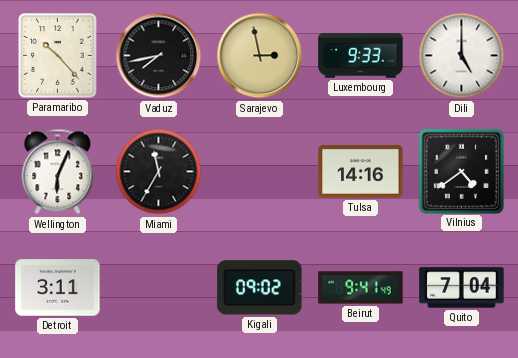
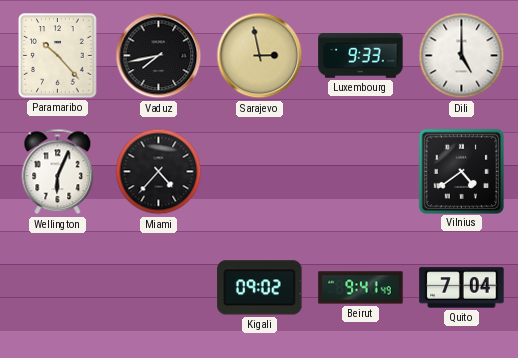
Miami: 11:35 -> 4:37 (159, 172)
Tulsa: 14:16 -> none (361, 171)
Detroit: 3:11 -> none (58, 288)
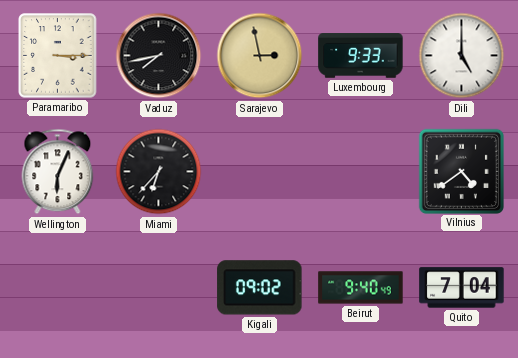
Paramaribo: 10:23 -> 3:15 (58, 56)
Miami: 4:37 -> 6:37 (159, 172)
Beirut: 9:41 -> 9:40 (361, 288)
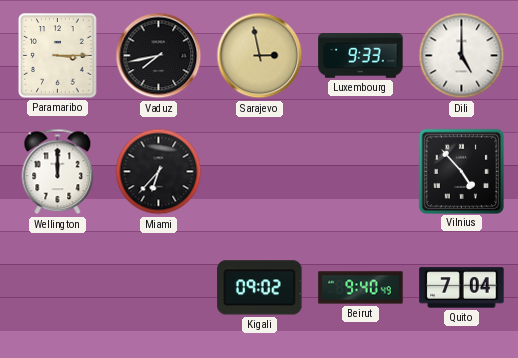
Wellington: 6:04 -> 12:00 (58, 172)
Vilnius: 4:39 -> 4:53 (461, 171)
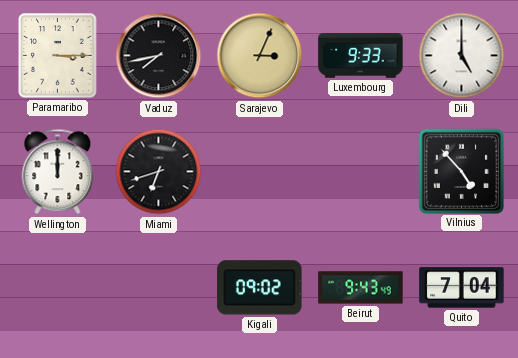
Sarajevo: 2:58 -> 3:04 (260, 56)
Miami: 6:37 -> 6:42 (159, 172)
Beirut: 9:40 -> 9:43 (361, 288)
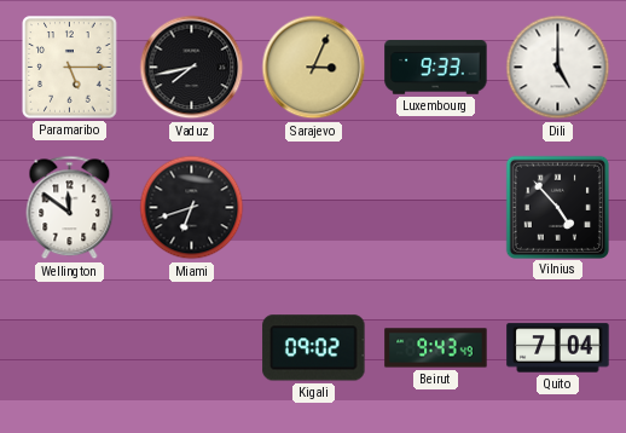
Paramaribo: 3:15 -> 5:15 (70, 68)
Wellington: 12:00 -> 11:51 (70, 208)
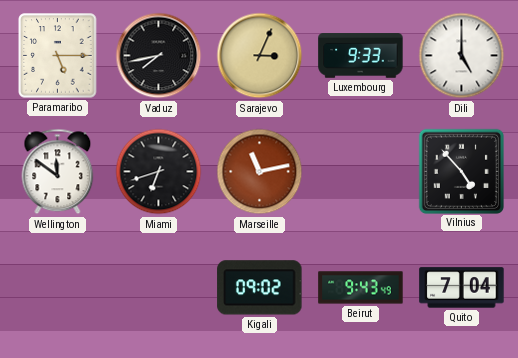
Marseille: none -> 11:13 (260, 172)
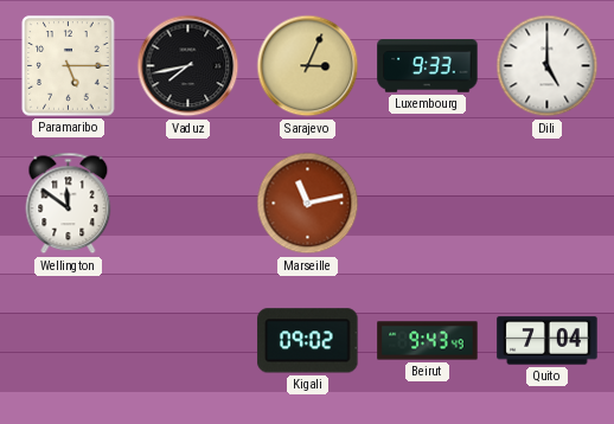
Miami: 6:42 -> none (159, 172)
Vilnius: 4:53 -> none (461, 171)
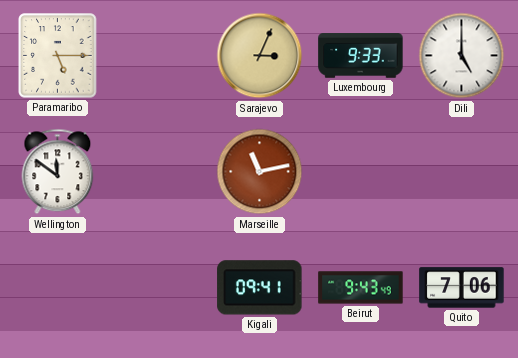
Vaduz: 7:43 -> none (188, 66)
Kigali: 09:02 -> 09:41 (260, 288)
Quito: 7:04 -> 7:06 (462, 288)
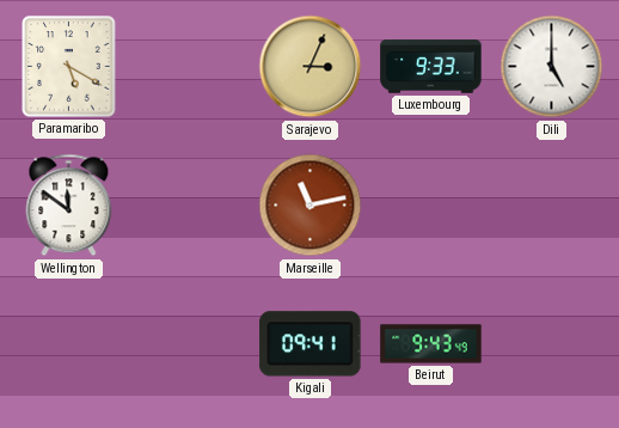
Paramaribo: 5:15 -> 5:20 (69, 67)
Quito: 7:06 -> none (462, 288)
